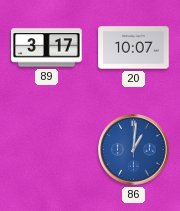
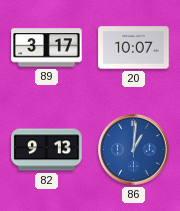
82: none -> 9:13 (47, 150)
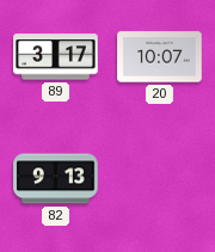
86: 1:01 -> none (134, 150)
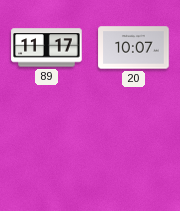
89: 3:17 -> 11:17 (47, 48)
82: 9:13 -> none (56, 179)
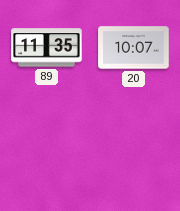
89: 11:17 -> 11:35 (47, 48)
